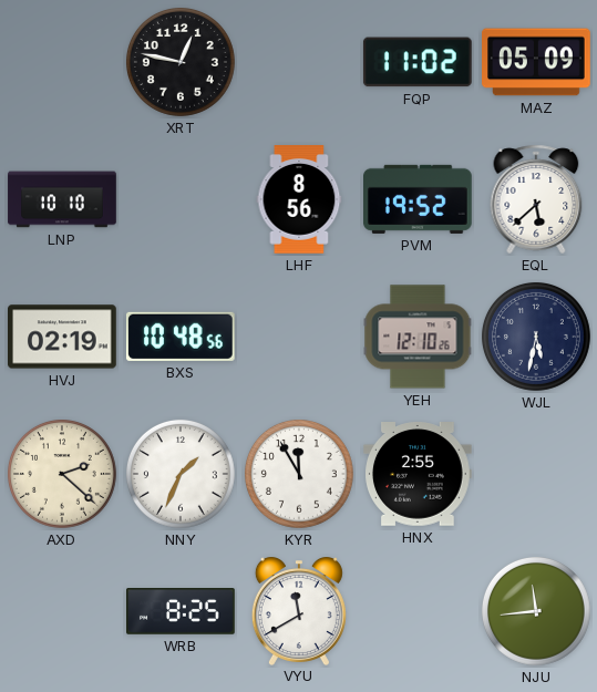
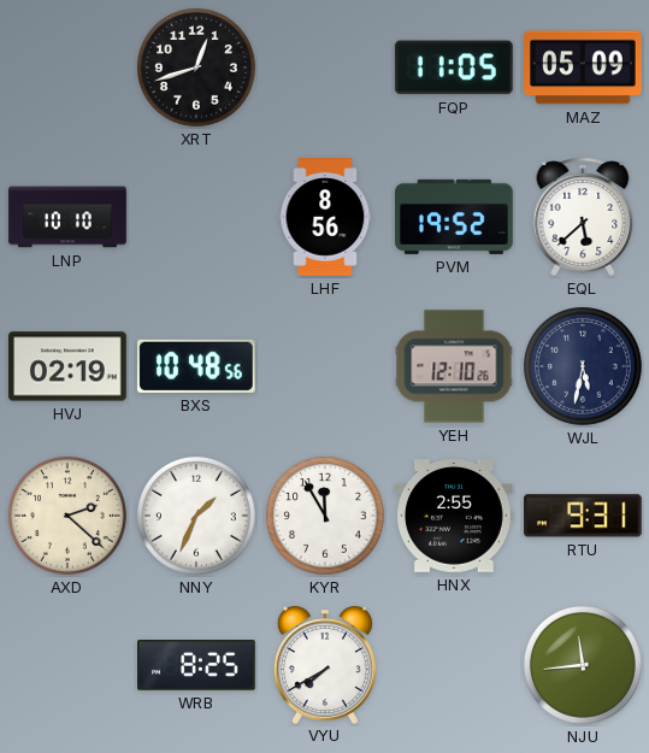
XRT: 12:47 -> 12:42 (196, 67)
FQP: 11:02 -> 11:05 (454, 67)
RTU: none -> 9:31 (583, 516)
VYU: 11:40 -> 7:40 (325, 665)
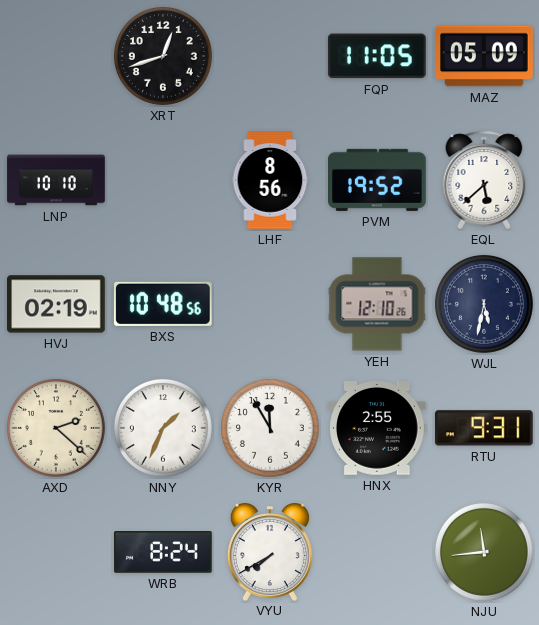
WRB: 8:25 -> 8:24 (164, 553)
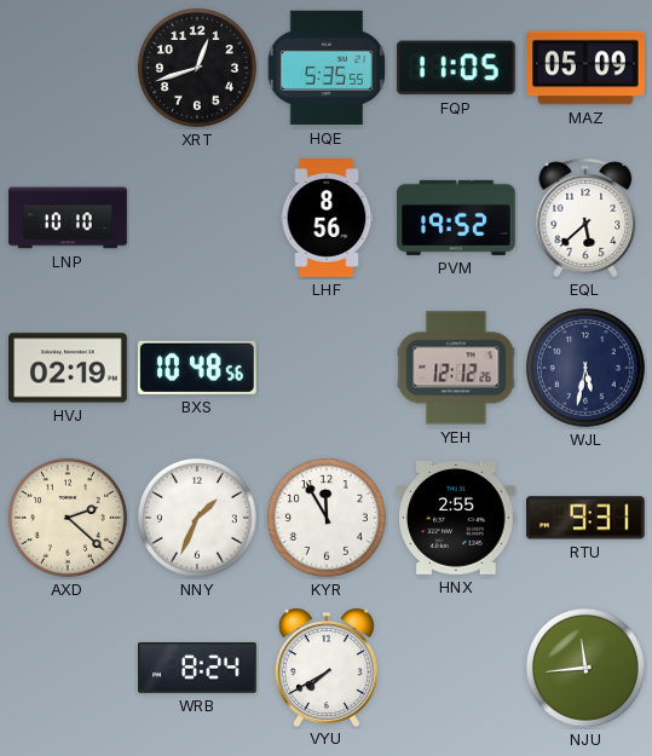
HQE: none -> 5:35 (327, 68)
YEH: 12:10 -> 12:12 (456, 368)
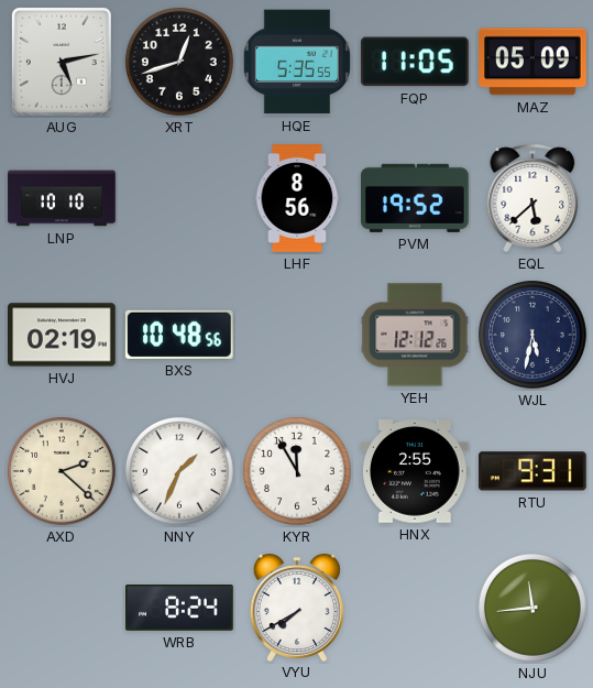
AUG: none -> 5:13 (62, 62)
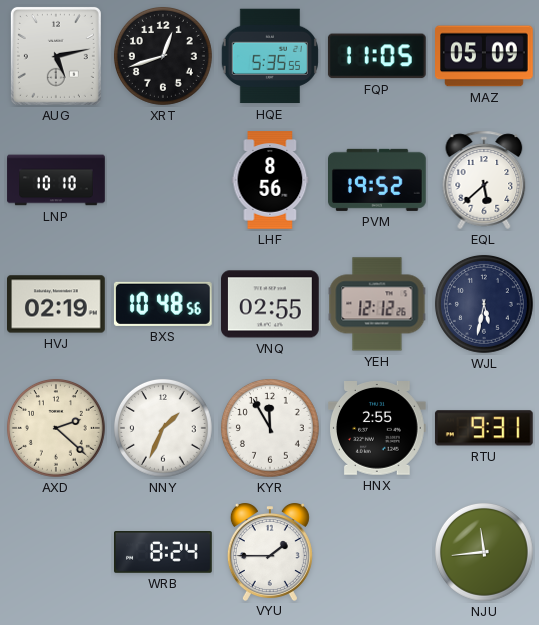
VNQ: none -> 02:55 (271, 304)
VYU: 7:40 -> 1:45 (270, 552)
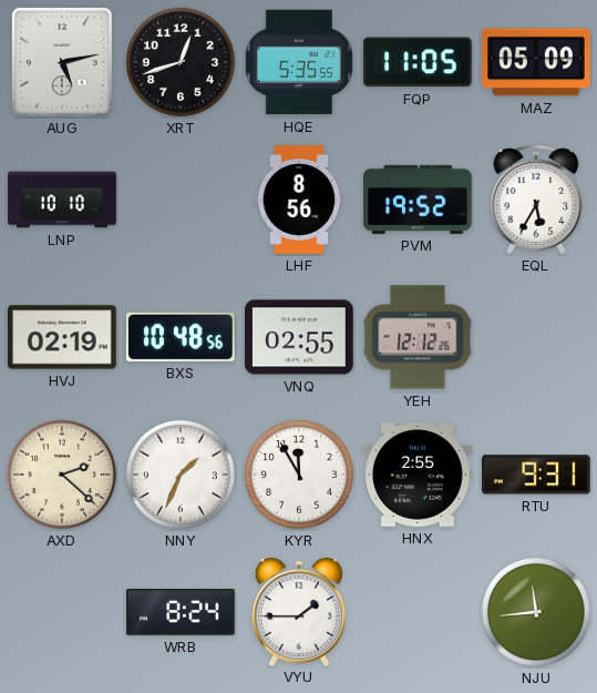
EQL: 5:38 -> 5:35 (536, 200)
WJL: 5:32 -> none (484, 304)
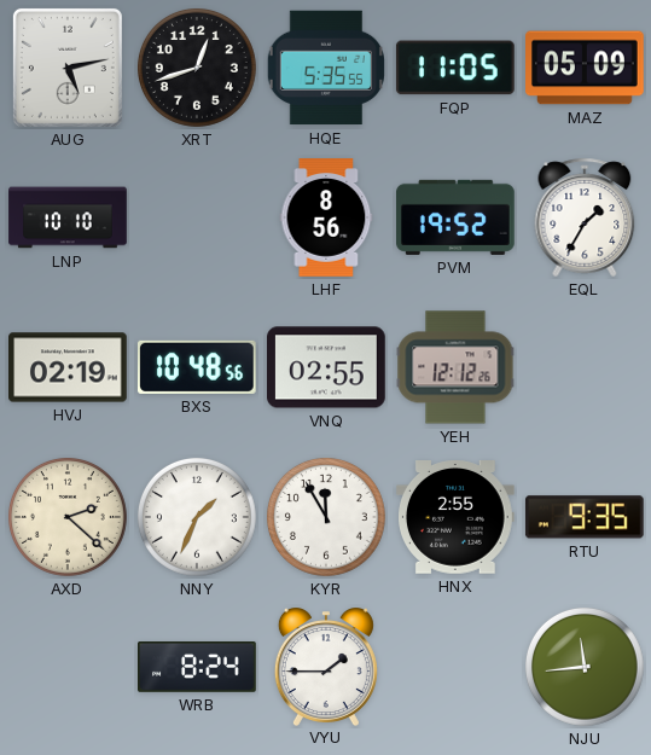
EQL: 5:35 -> 1:35 (585, 217)
RTU: 9:31 -> 9:35 (585, 517)
